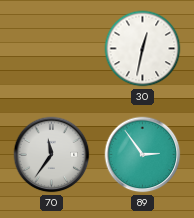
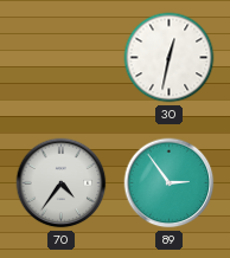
70: 11:36 -> 4:36 (62, 183)
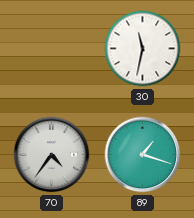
30: 12:32 -> 11:32 (143, 49)
89: 2:54 -> 1:18 (143, 155)
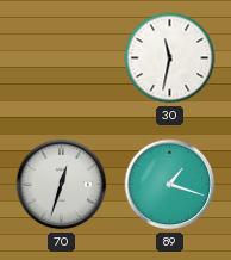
70: 4:36 -> 12:33 (62, 185)
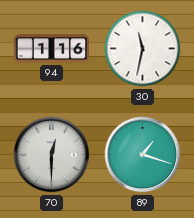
94: none -> 1:16 (51, 49)
70: 12:33 -> 12:30 (52, 155)
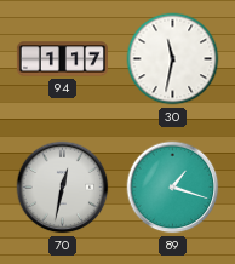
94: 1:16 -> 1:17 (62, 59)
70: 12:30 -> 12:32 (63, 188)
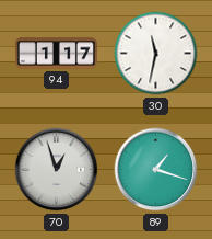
70: 12:32 -> 12:57 (57, 170)
